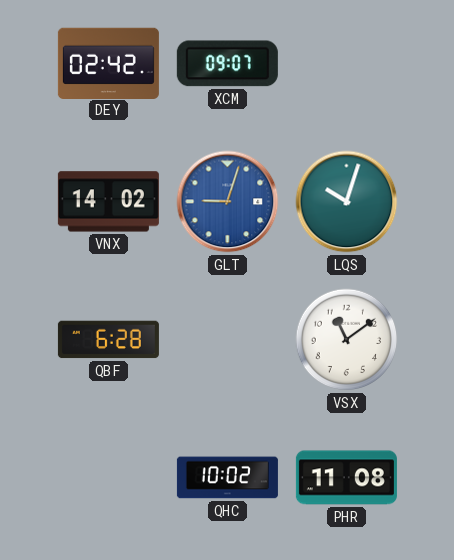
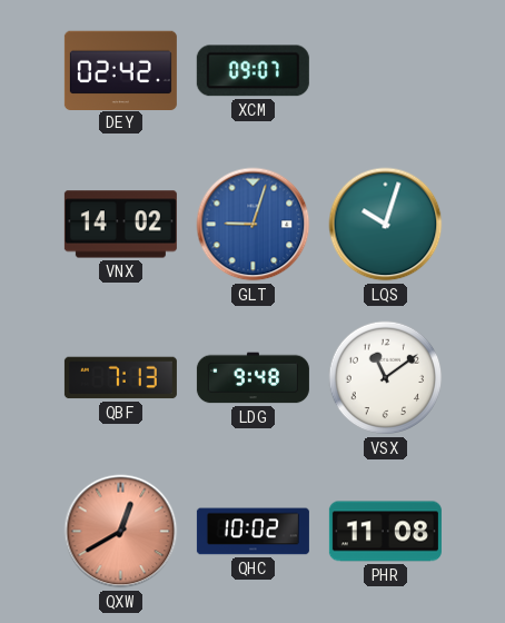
QBF: 6:28 -> 7:13 (120, 378)
LDG: none -> 9:48 (253, 378)
QXW: none -> 12:40 (121, 532)
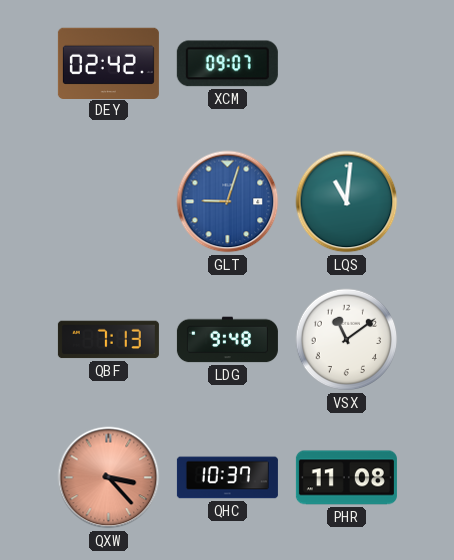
VNX: 14:02 -> none (120, 225)
LQS: 10:03 -> 11:01 (347, 202)
QXW: 12:40 -> 3:23 (109, 478)
QHC: 10:02 -> 10:37 (227, 478)
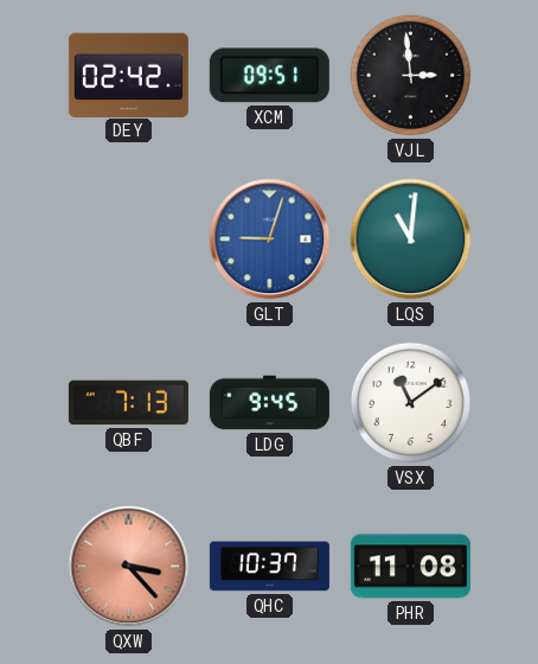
XCM: 09:07 -> 09:51 (269, 76)
VJL: none -> 2:59 (411, 76)
LDG: 9:48 -> 9:45 (269, 403)
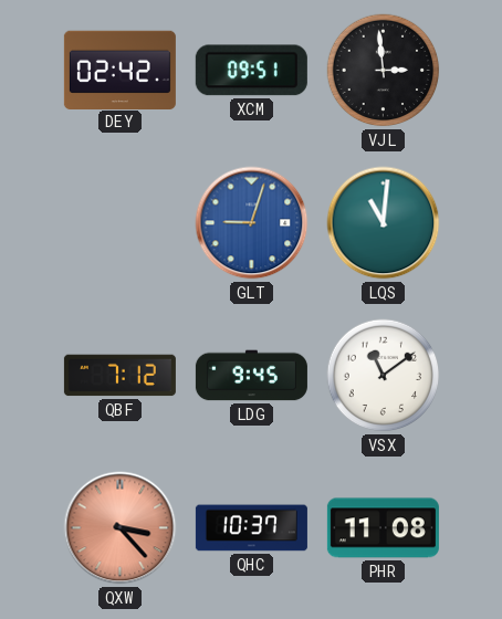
QBF: 7:13 -> 7:12 (119, 376)
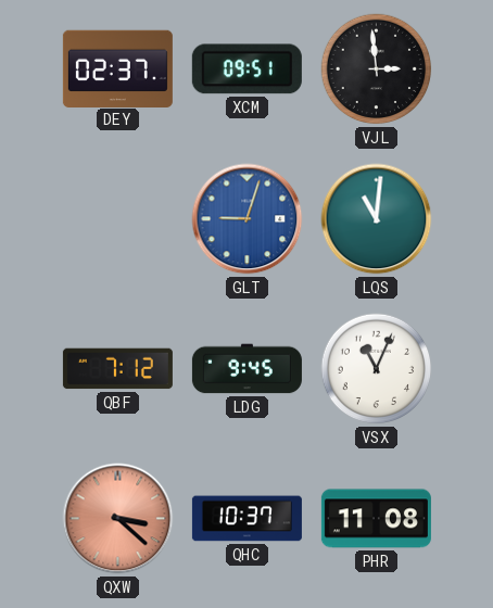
DEY: 02:42 -> 02:37 (117, 68)
VSX: 11:09 -> 11:04 (377, 369)
QXW: 3:23 -> 3:22 (118, 519)
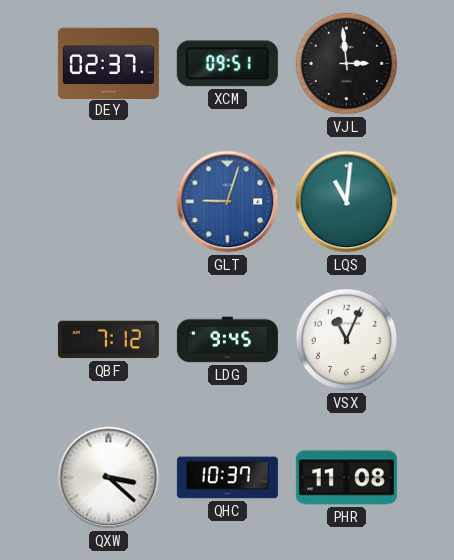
QXW dial: salmon -> white (109, 478)
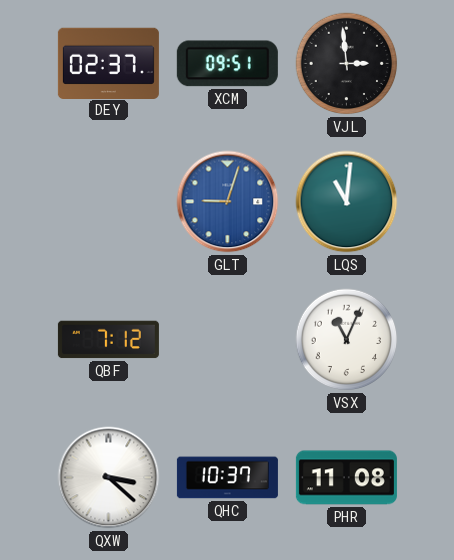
LDG: 9:45 -> none (227, 340)
